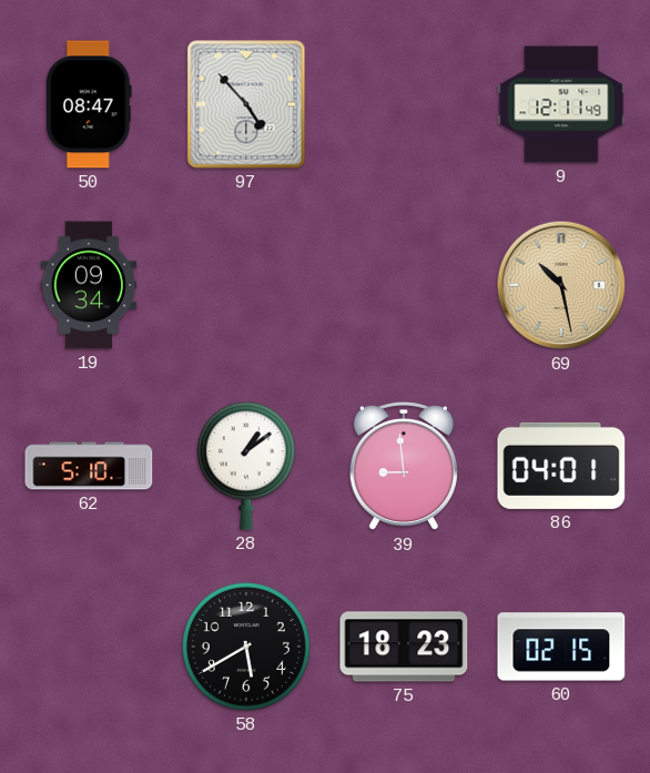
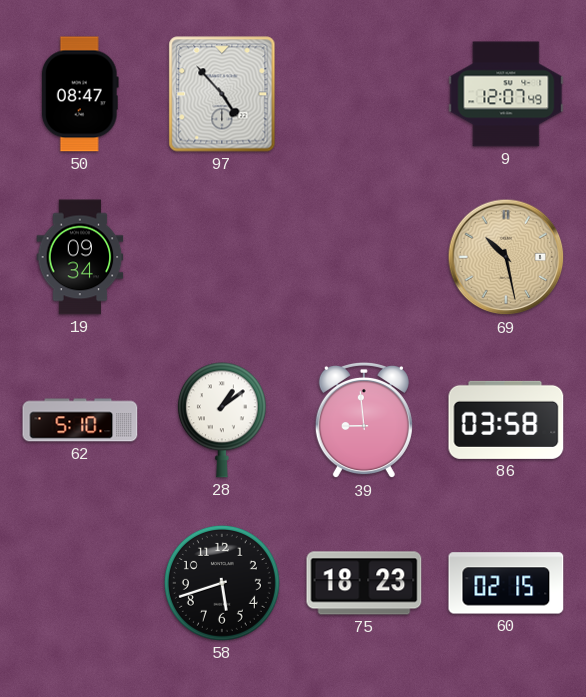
9: 12:11 -> 12:07 (506, 94)
86: 04:01 -> 03:58 (506, 420)
58: 5:40 -> 5:42 (222, 583)
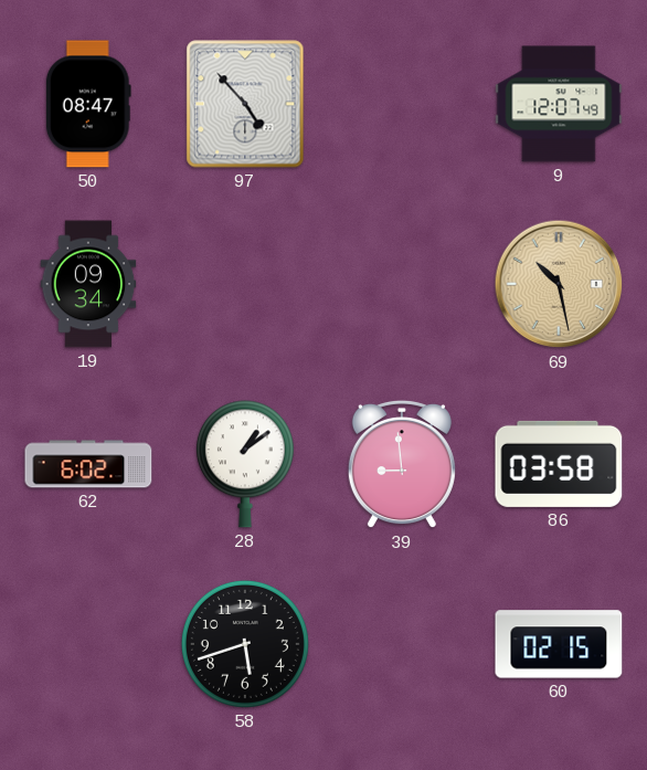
62: 5:10 -> 6:02 (88, 464)
75: 18:23 -> none (364, 583)
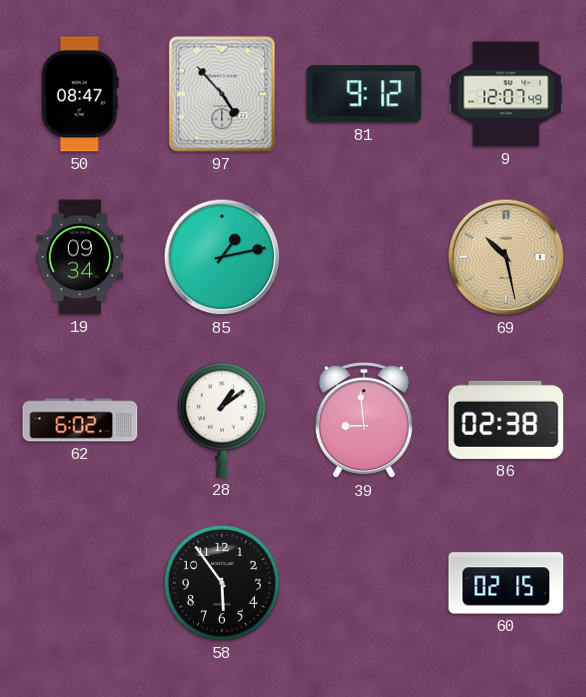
81: none -> 9:12 (364, 94)
85: none -> 1:13 (222, 257)
86: 03:58 -> 02:38 (506, 420)
58: 5:42 -> 5:54 (222, 583)
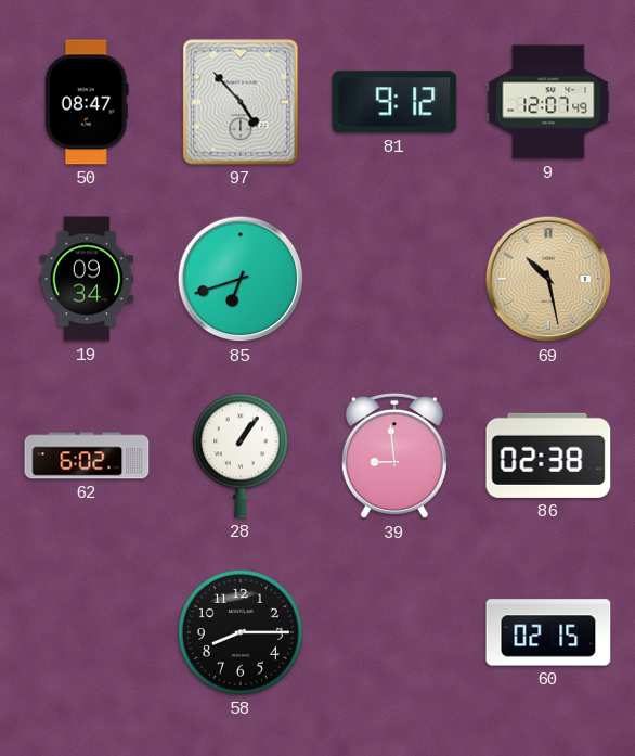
85: 1:13 -> 6:42 (241, 279)
28: 1:09 -> 1:06 (241, 456)
58: 5:54 -> 8:15 (241, 632)
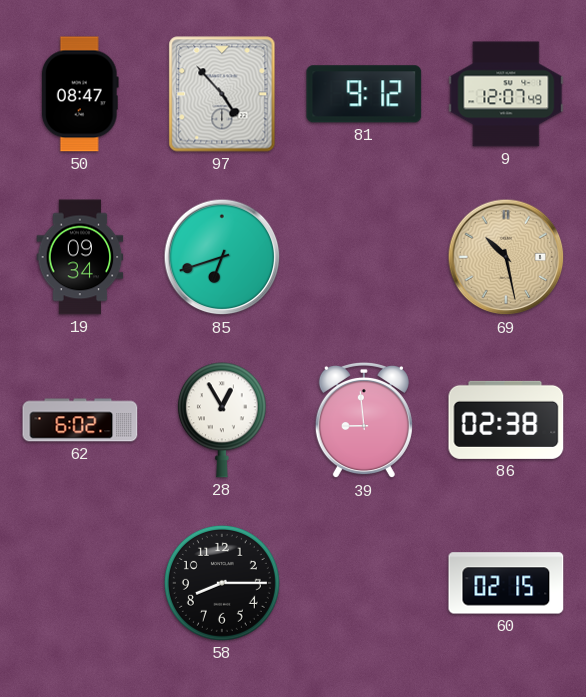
28: 1:06 -> 12:55 (222, 420)
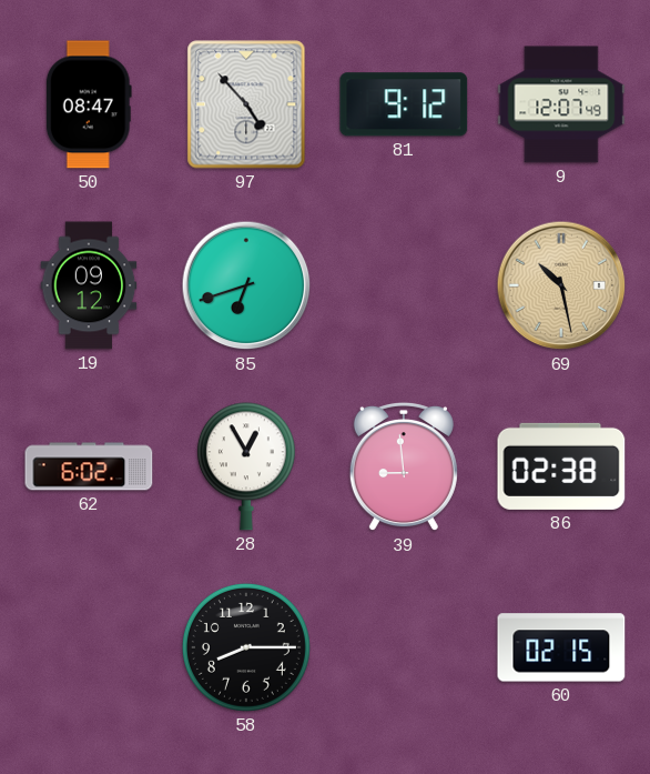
19: 09:34 -> 09:12 (89, 285)
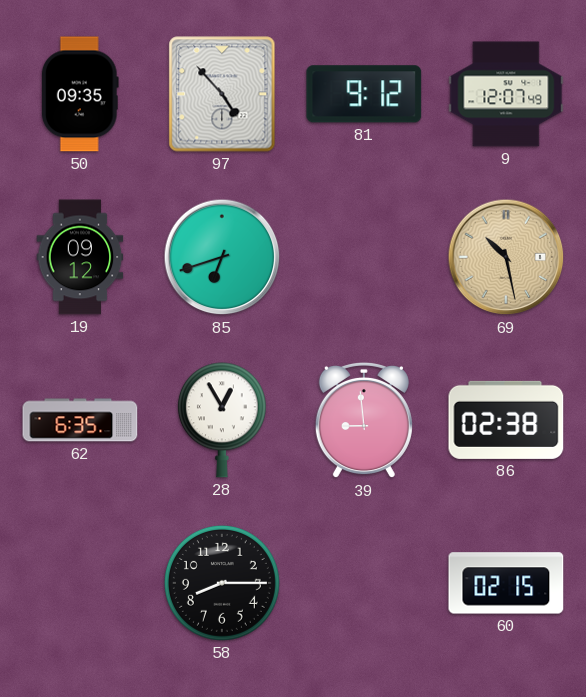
50: 08:47 -> 09:35 (80, 94)
62: 6:02 -> 6:35 (80, 420)
